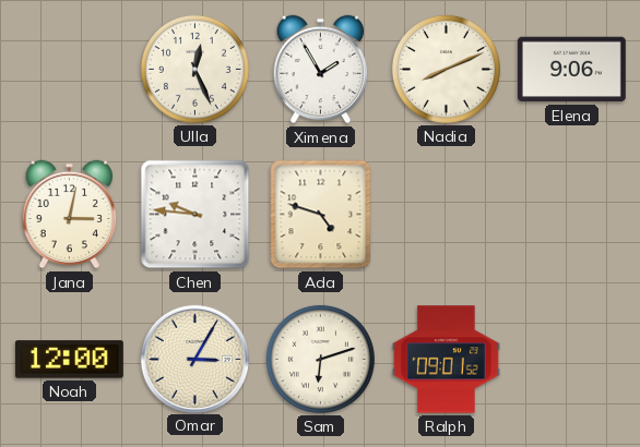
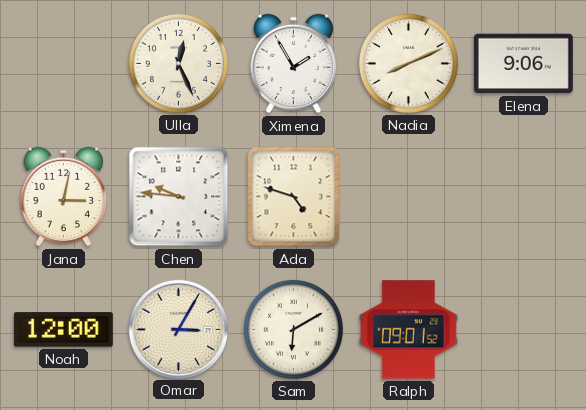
Sam: 6:12 -> 6:10 (293, 329)
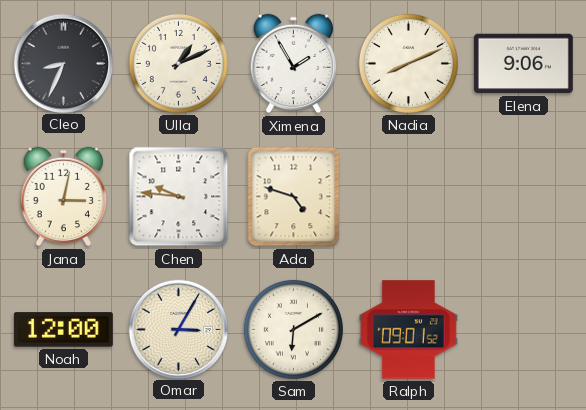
Cleo: none -> 8:34 (63, 63)
Ulla: 12:26 -> 1:11 (178, 63)
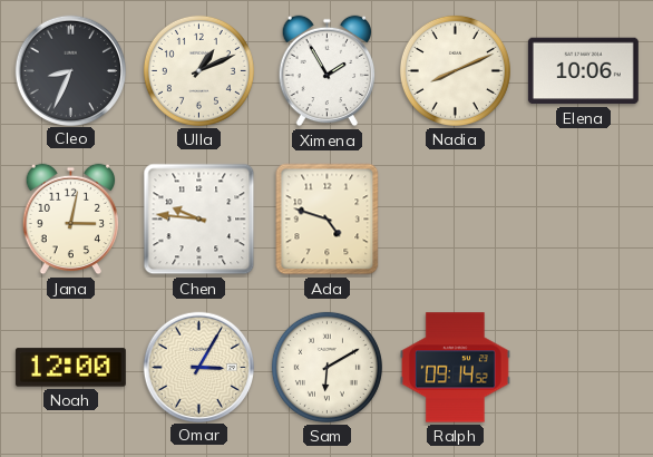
Elena: 9:06 -> 10:06 (583, 71)
Ralph: 09:01 -> 09:14 (455, 368)
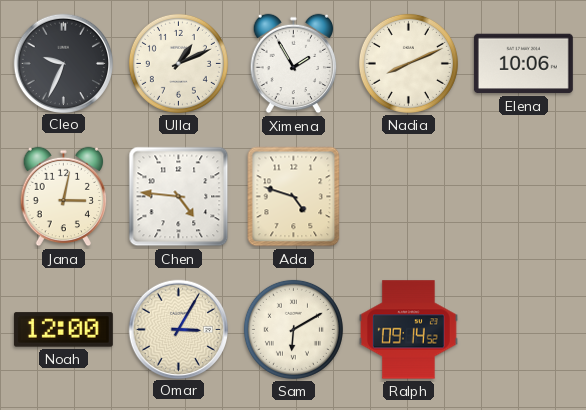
Cleo: 8:34 -> 9:34 (63, 63)
Chen: 9:46 -> 4:46 (179, 197)
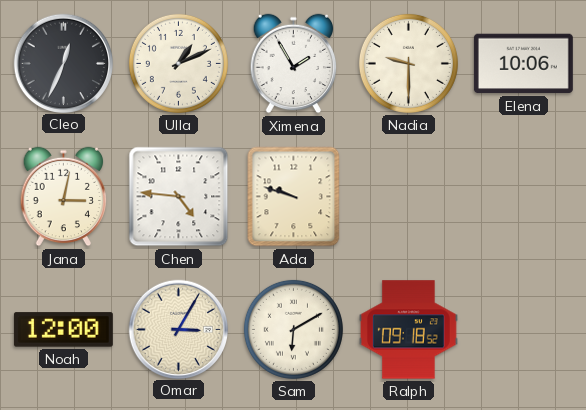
Cleo: 9:34 -> 12:34 (63, 63)
Nadia: 8:11 -> 9:30 (408, 63)
Ada: 4:48 -> 9:48 (294, 197)
Ralph: 09:14 -> 09:18 (408, 330)
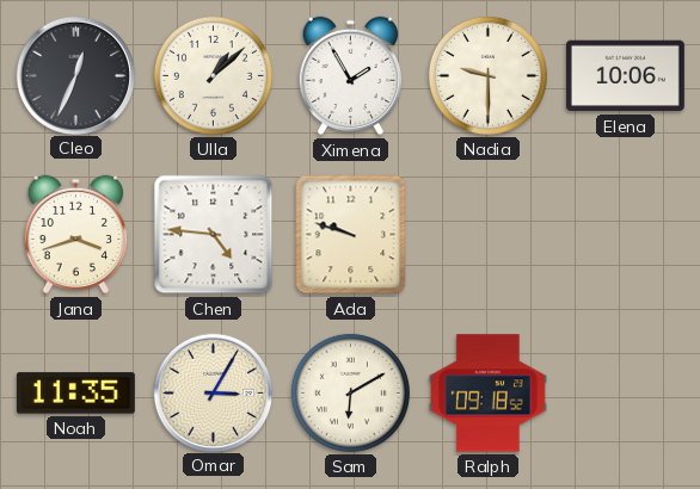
Ulla: 1:11 -> 1:08 (213, 75)
Jana: 3:02 -> 3:42 (76, 235)
Noah: 12:00 -> 11:35 (75, 394)
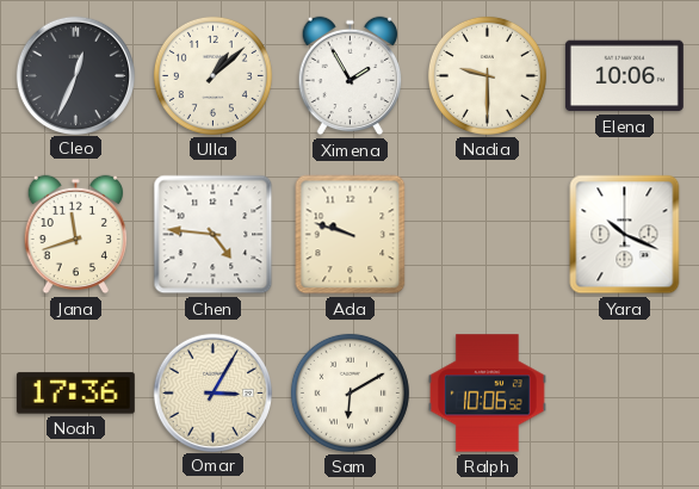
Jana: 3:42 -> 11:42 (76, 235)
Yara: none -> 10:19 (625, 235)
Noah: 11:35 -> 17:36 (75, 394)
Ralph: 09:18 -> 10:06 (487, 394)
